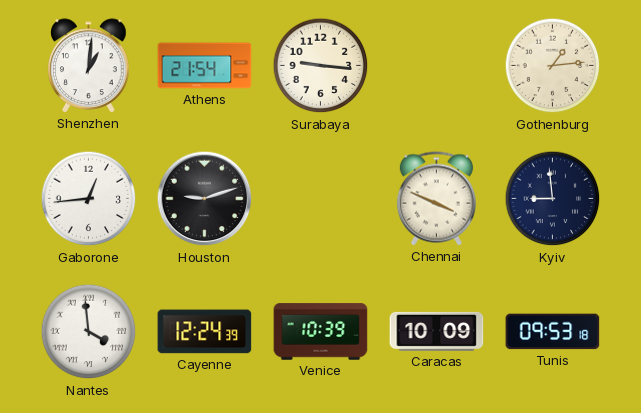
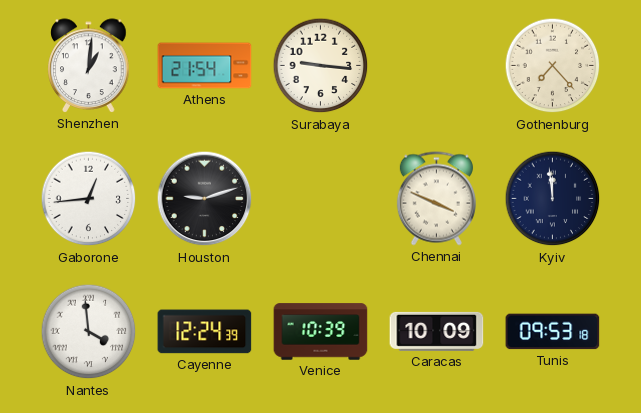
Gothenburg: 1:14 -> 7:23 (553, 66)
Kyiv: 8:59 -> 11:59 (553, 199)
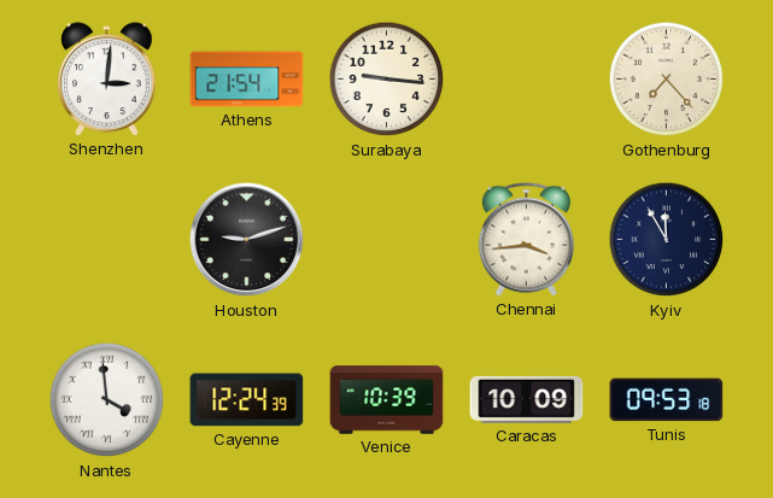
Shenzhen: 1:01 -> 3:01 (107, 80)
Gaborone: 12:44 -> none (89, 199)
Chennai: 3:49 -> 3:44 (526, 240)
Kyiv: 11:59 -> 11:55 (667, 240)
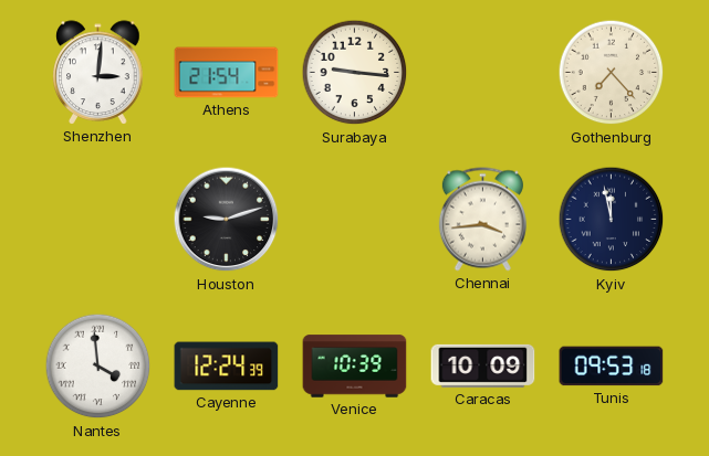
Kyiv: 11:55 -> 11:58 (612, 220)
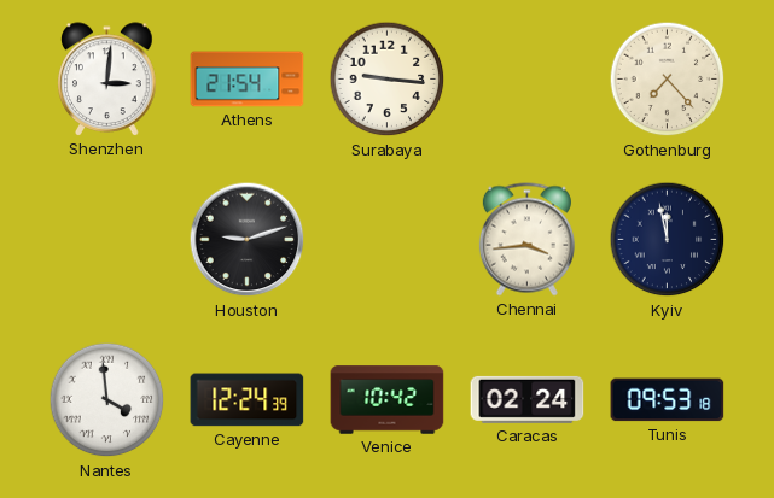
Venice: 10:39 -> 10:42 (388, 400)
Caracas: 10:09 -> 02:24 (528, 399)
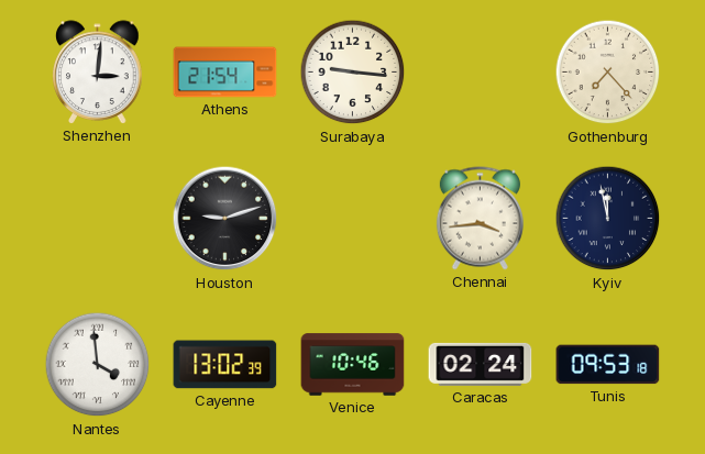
Cayenne: 12:24 -> 13:02 (225, 365)
Venice: 10:42 -> 10:46 (353, 365)
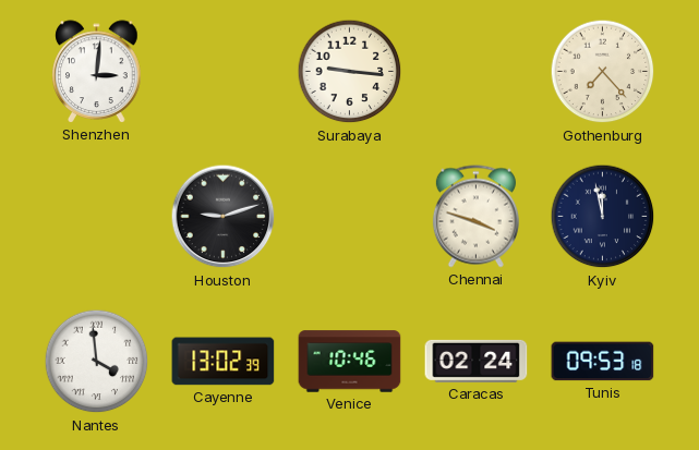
Athens: 21:54 -> none (225, 73)
Chennai: 3:44 -> 3:48 (475, 217)
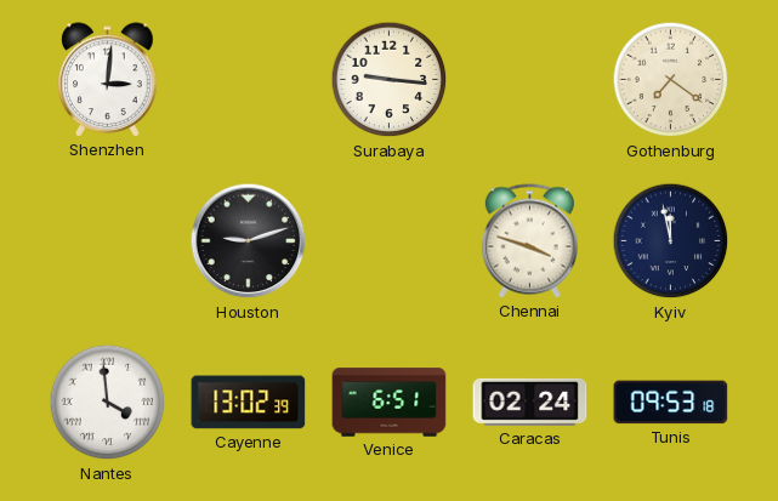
Gothenburg: 7:23 -> 7:21 (671, 80)
Venice: 10:46 -> 6:51 (390, 403)
